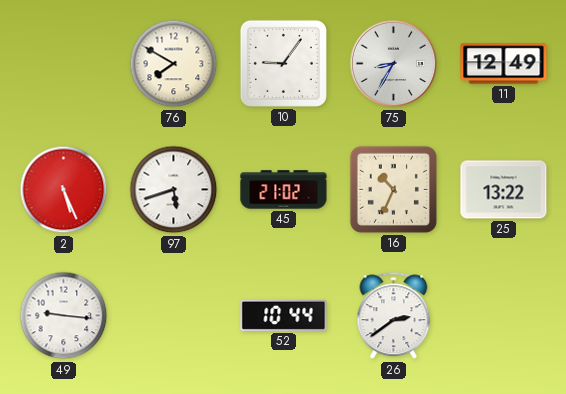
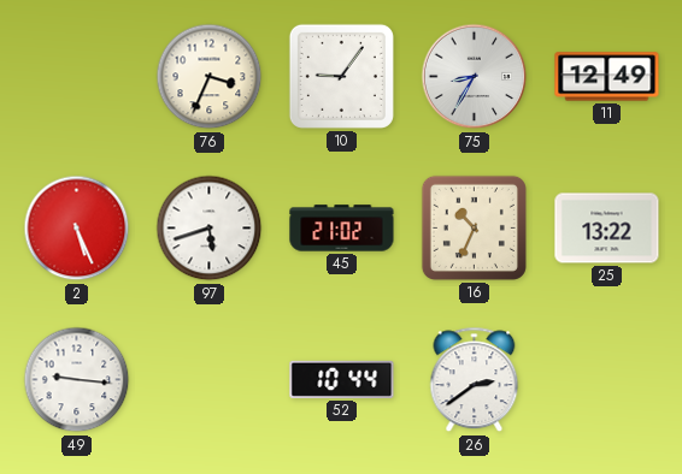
76: 7:50 -> 3:34 (210, 77)
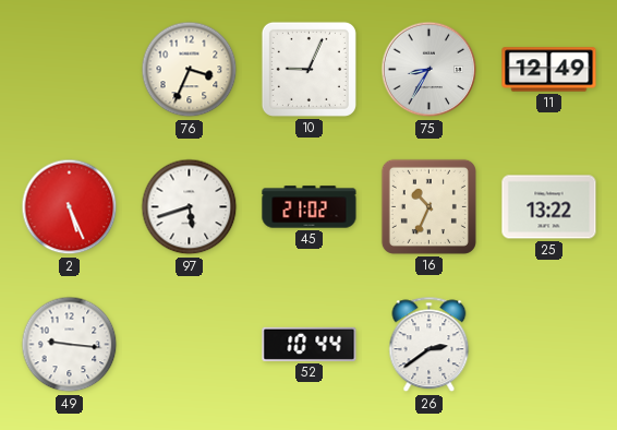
10: 9:06 -> 9:04 (308, 69)
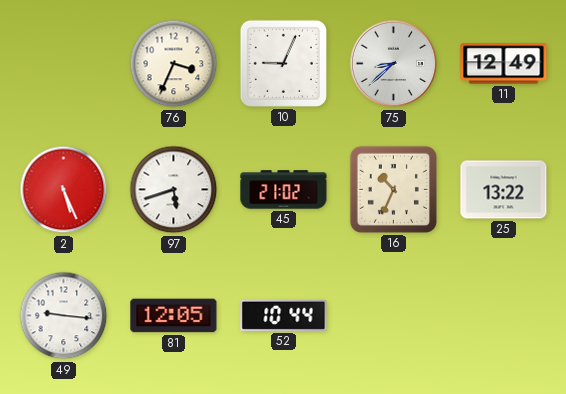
75: 8:35 -> 8:38 (394, 64)
81: none -> 12:05 (174, 316)
26: 2:39 -> none (430, 345)
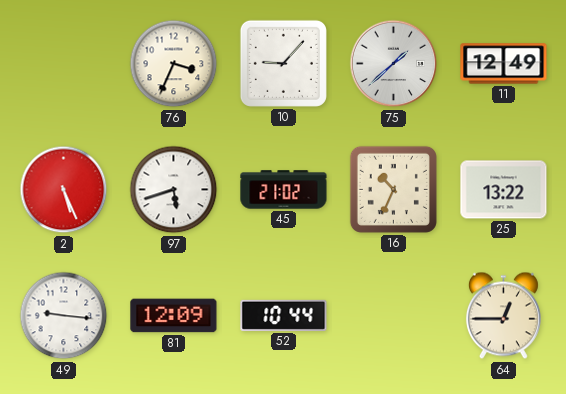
10: 9:04 -> 9:07 (283, 63)
75: 8:38 -> 1:38 (394, 64)
81: 12:05 -> 12:09 (174, 316)
64: none -> 12:45 (503, 316)
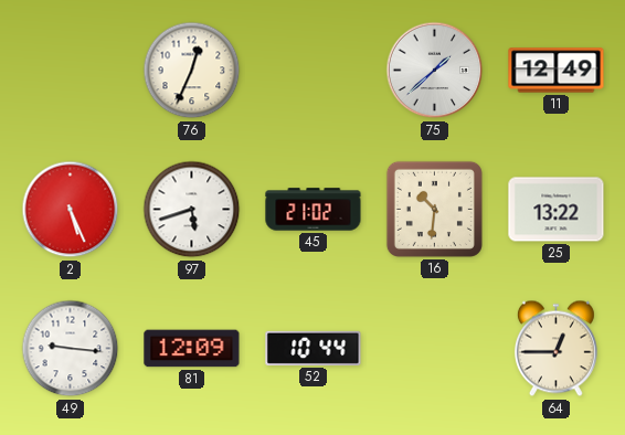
76: 3:34 -> 12:34 (192, 71)
10: 9:07 -> none (283, 63)
16: 10:34 -> 10:31 (434, 209)
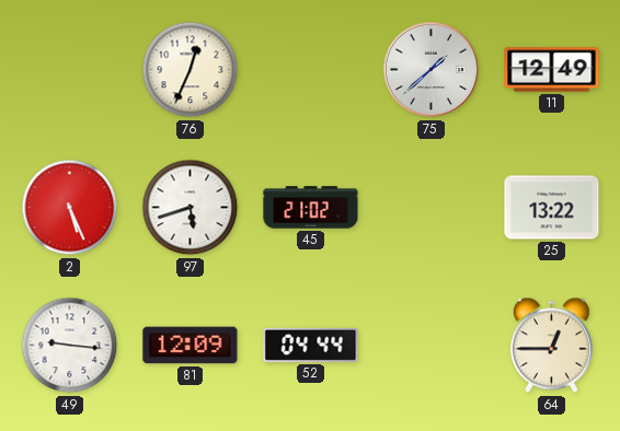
16: 10:31 -> none (434, 209)
52: 10:44 -> 04:44 (311, 345)
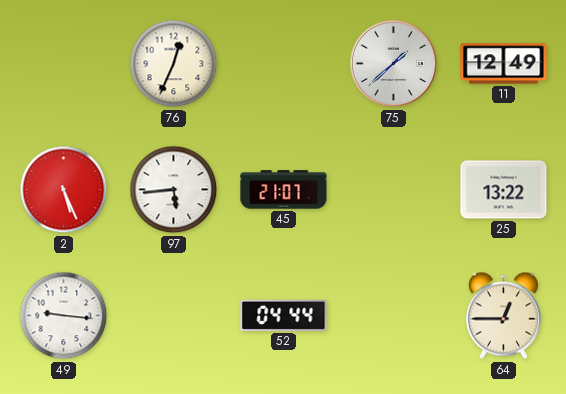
97: 5:42 -> 5:44 (174, 190)
45: 21:02 -> 21:07 (284, 190)
81: 12:09 -> none (191, 346)
